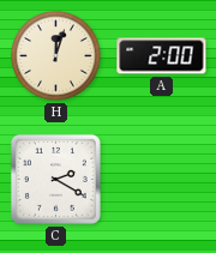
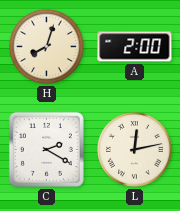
H: 12:03 -> 8:03 (47, 47)
L: none -> 12:13 (135, 150)
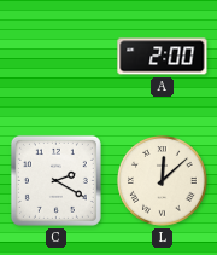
H: 8:03 -> none (47, 47)
L: 12:13 -> 12:08 (163, 181)
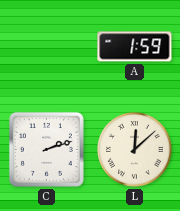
A: 2:00 -> 1:59 (135, 47)
C: 2:20 -> 2:12 (46, 149)
